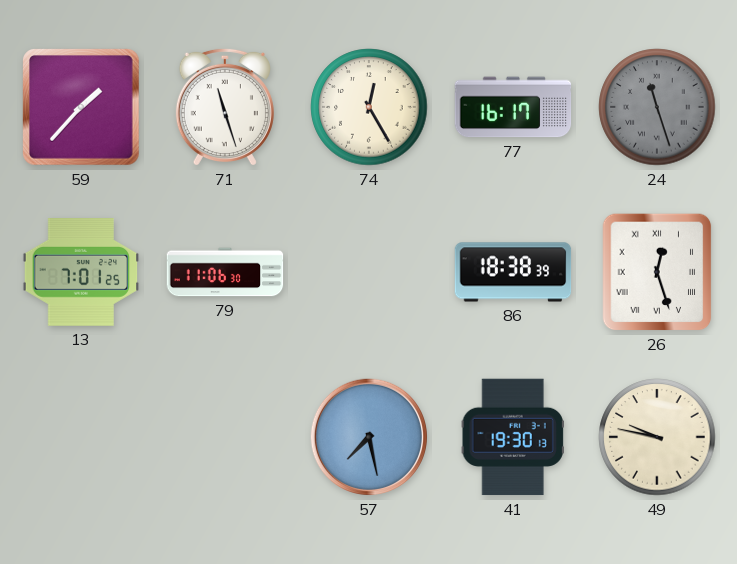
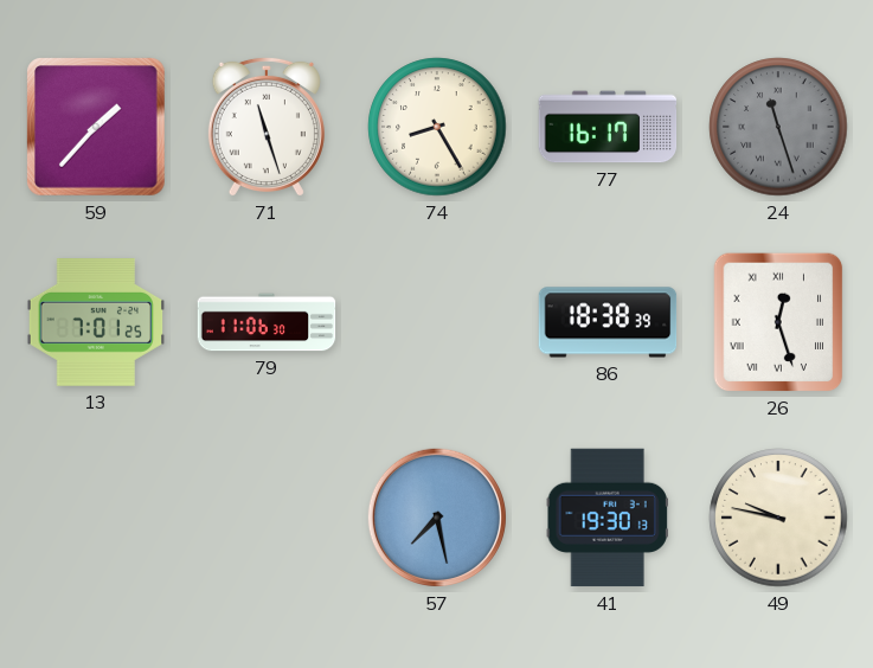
74: 12:25 -> 8:25 (437, 127)
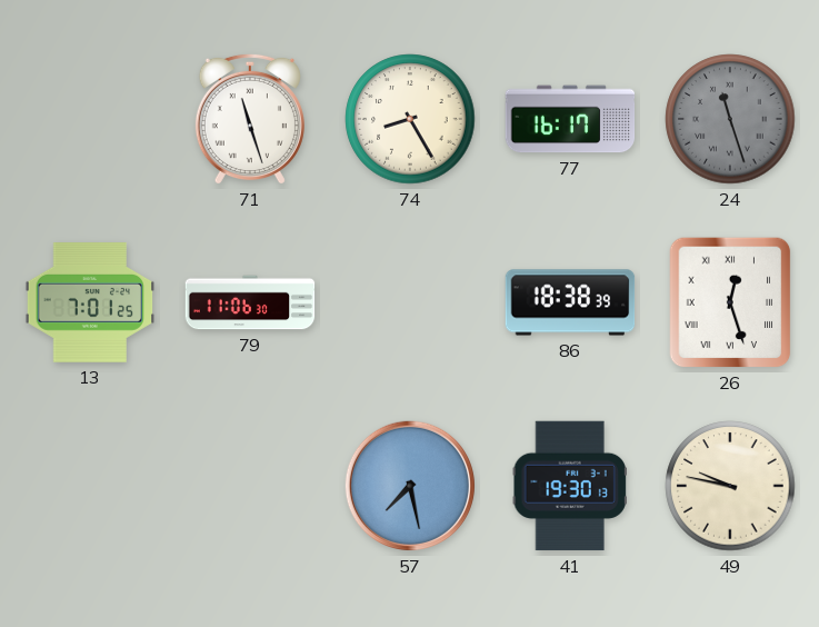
59: 1:37 -> none (97, 128)
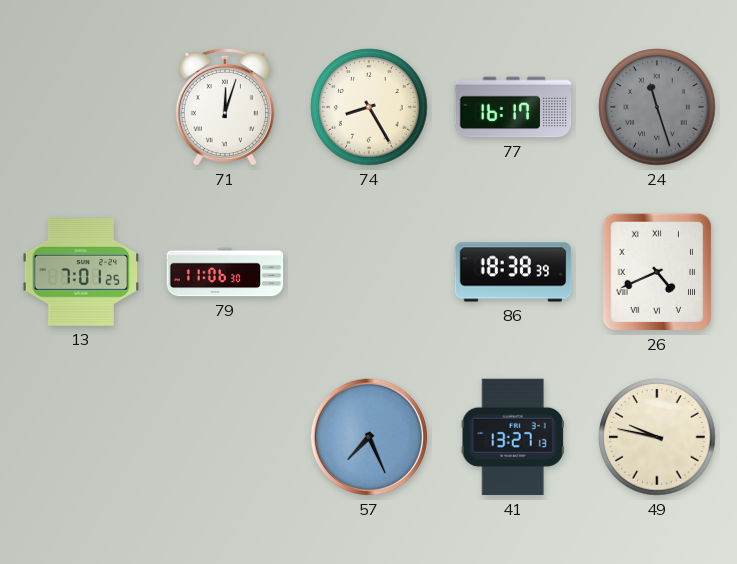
71: 11:27 -> 12:03 (225, 107)
26: 12:27 -> 4:41 (657, 272)
57: 7:28 -> 7:26 (369, 437)
41: 19:30 -> 13:27 (513, 437)
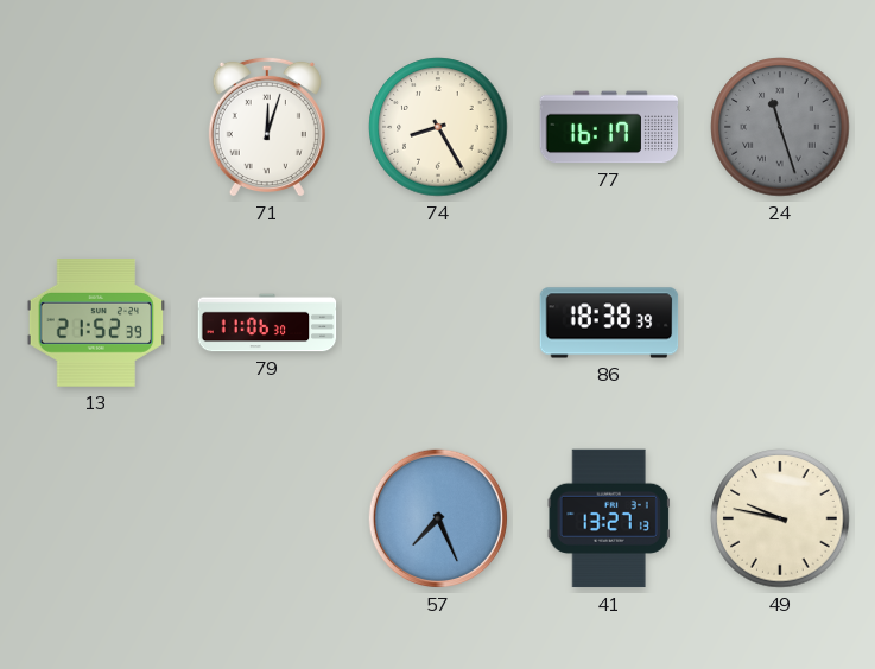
13: 7:01 -> 21:52 (96, 324)
26: 4:41 -> none (657, 272)
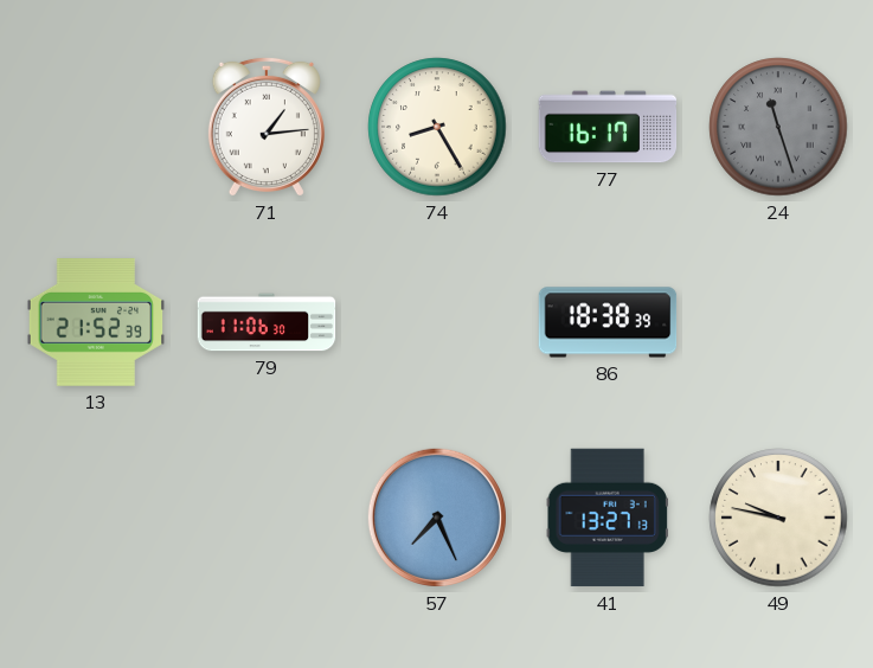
71: 12:03 -> 1:14 (267, 127)
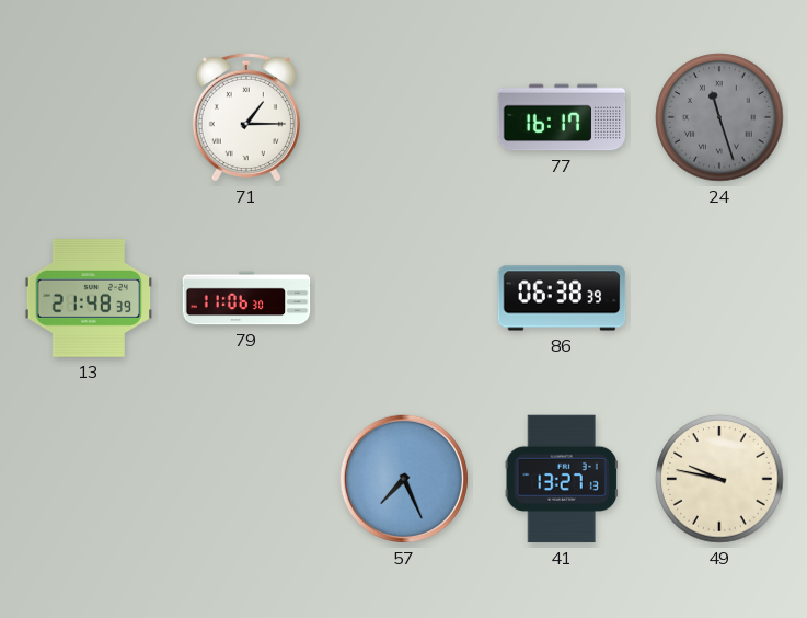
71: 1:14 -> 1:15 (246, 117)
74: 8:25 -> none (437, 127)
13: 21:52 -> 21:48 (89, 299)
86: 18:38 -> 06:38 (562, 298)
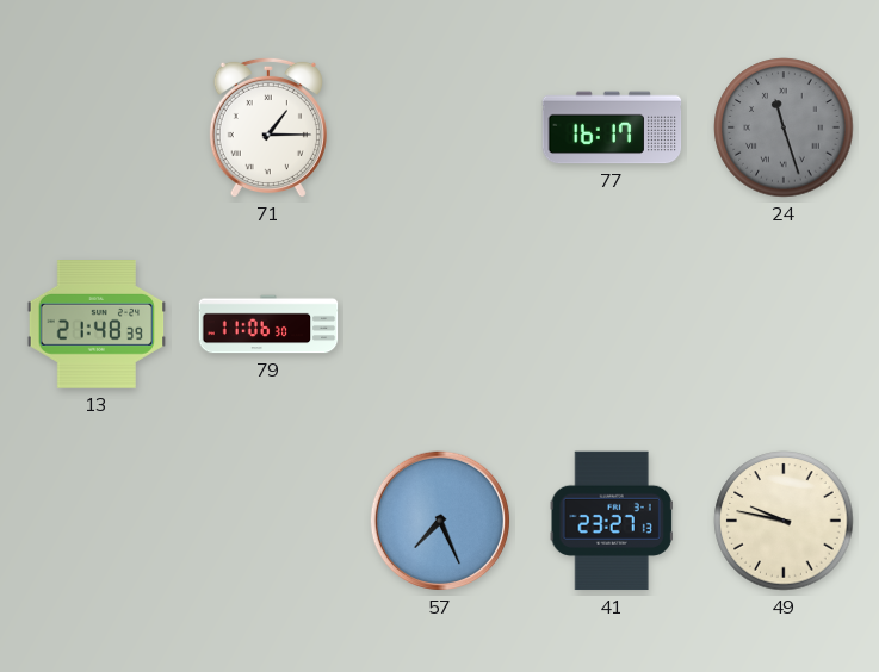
86: 06:38 -> none (562, 298)
41: 13:27 -> 23:27 (612, 521)
